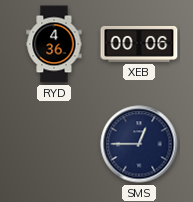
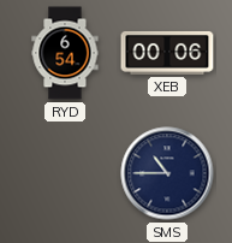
RYD: 4:36 -> 6:54 (65, 53)
SMS: 12:45 -> 10:45 (167, 173)
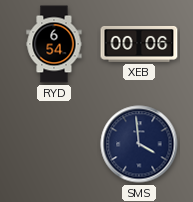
SMS: 10:45 -> 3:59 (139, 144)
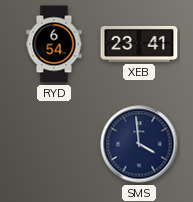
XEB: 00:06 -> 23:41 (139, 44)
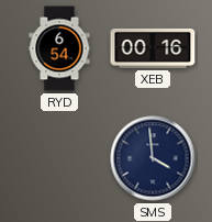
XEB: 23:41 -> 00:16 (153, 48)
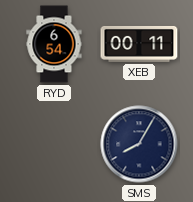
XEB: 00:16 -> 00:11 (139, 44)
SMS: 3:59 -> 8:05 (139, 144)
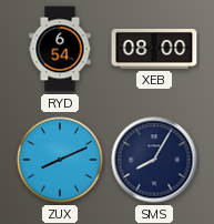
XEB: 00:11 -> 08:00 (154, 49)
ZUX: none -> 8:11 (60, 160)
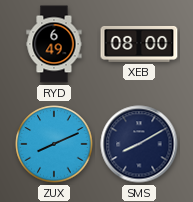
RYD: 6:54 -> 6:49 (54, 44)
SMS: 8:05 -> 8:10 (139, 144)
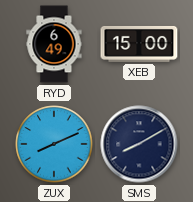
XEB: 08:00 -> 15:00 (139, 44)
